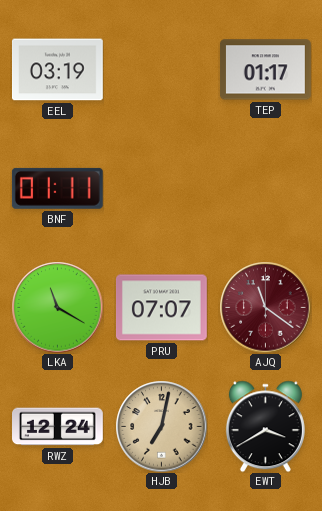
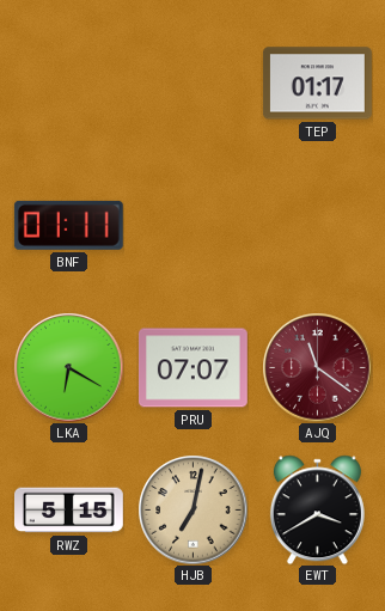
EEL: 03:19 -> none (58, 70)
LKA: 11:20 -> 6:20 (68, 367)
RWZ: 12:24 -> 5:15 (69, 511)
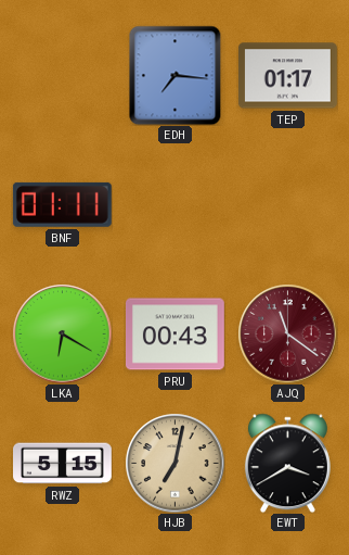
EDH: none -> 7:16 (176, 75)
PRU: 07:07 -> 00:43 (174, 335)
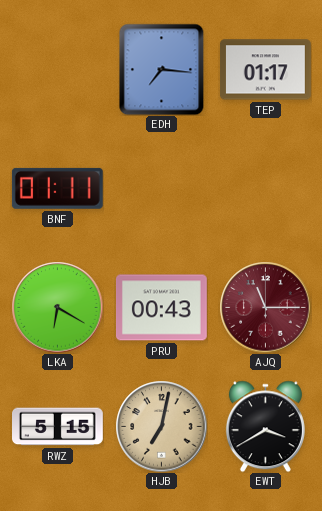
AJQ: 11:21 -> 11:15 (265, 307)
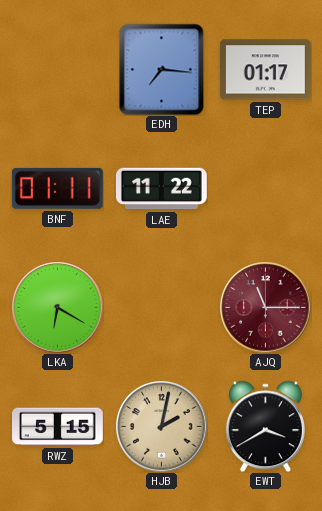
LAE: none -> 11:22 (161, 189)
PRU: 00:43 -> none (161, 308)
HJB: 7:02 -> 2:02 (161, 426)
